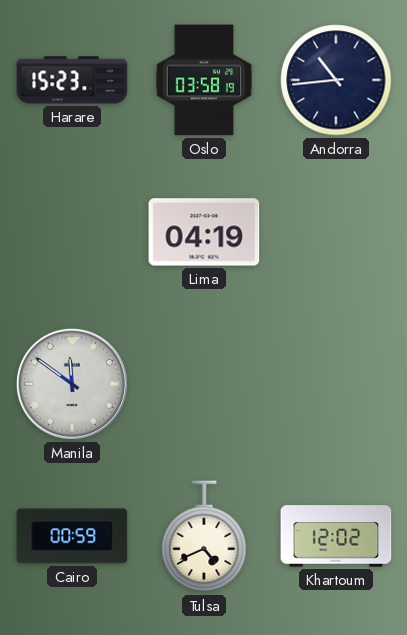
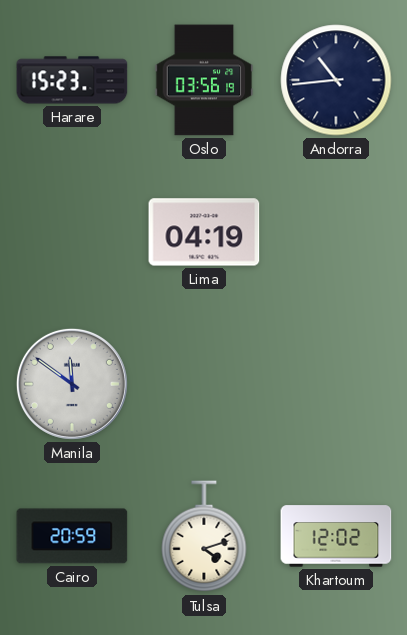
Oslo: 03:58 -> 03:56 (204, 80)
Cairo: 00:59 -> 20:59 (72, 536)
Tulsa: 4:41 -> 4:12 (204, 537)
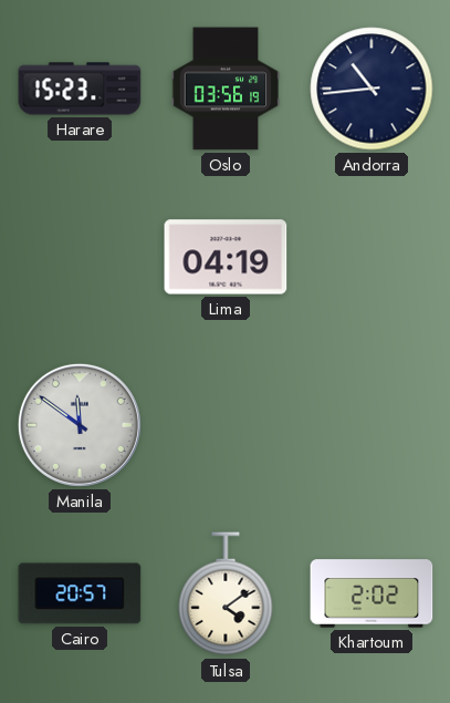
Cairo: 20:59 -> 20:57 (80, 593)
Tulsa: 4:12 -> 4:09 (226, 595)
Khartoum: 12:02 -> 2:02 (371, 593)
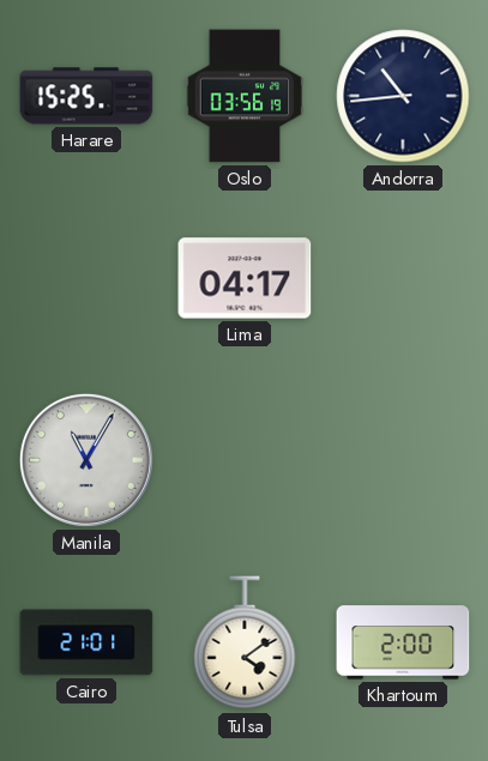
Harare: 15:23 -> 15:25 (86, 96)
Lima: 04:19 -> 04:17 (245, 278)
Manila: 11:51 -> 11:05 (86, 460)
Cairo: 20:57 -> 21:01 (86, 642)
Khartoum: 2:02 -> 2:00 (403, 642)
